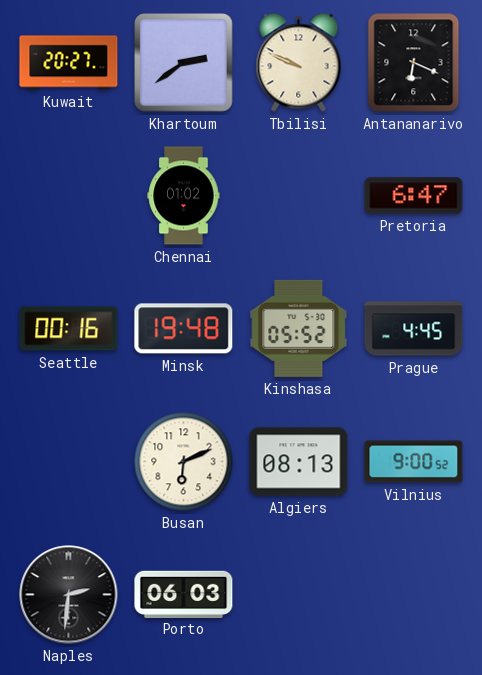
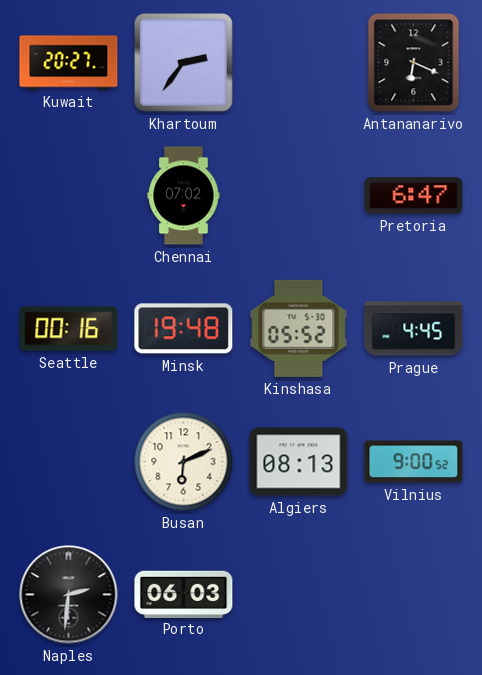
Khartoum: 2:39 -> 2:36 (184, 63)
Tbilisi: 9:49 -> none (299, 63)
Chennai: 01:02 -> 07:02 (184, 196)
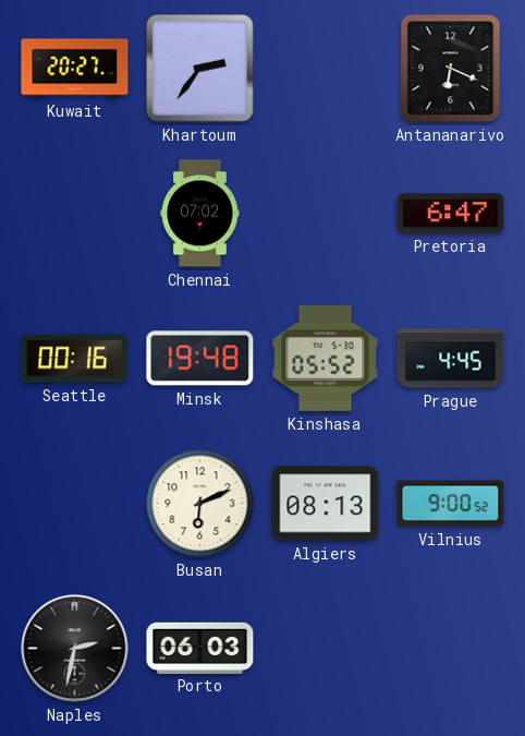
Naples: 2:31 -> 2:32 (75, 649)
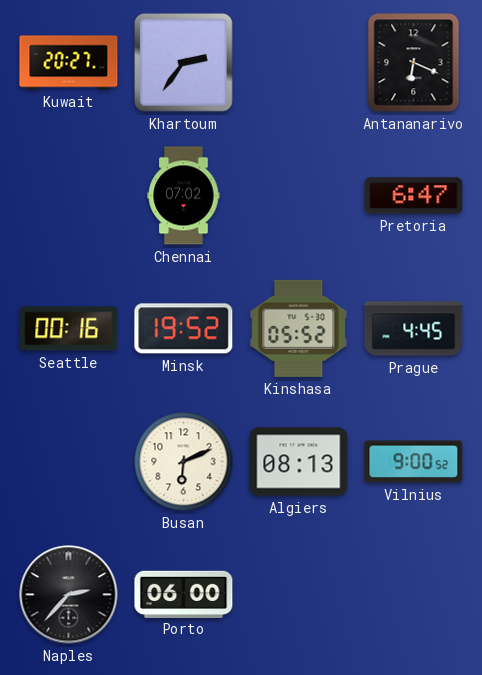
Minsk: 19:48 -> 19:52 (184, 329)
Naples: 2:32 -> 2:37 (69, 595)
Porto: 06:03 -> 06:00 (184, 594)
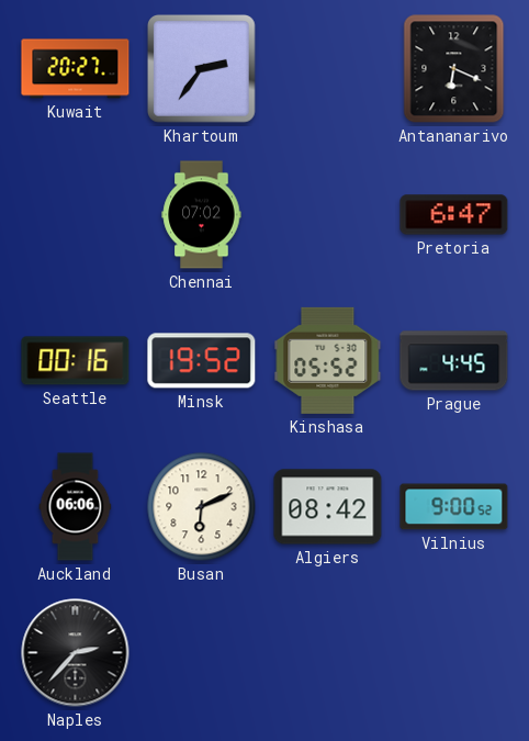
Auckland: none -> 06:06 (76, 507)
Algiers: 08:13 -> 08:42 (328, 507)
Porto: 06:00 -> none (184, 594)
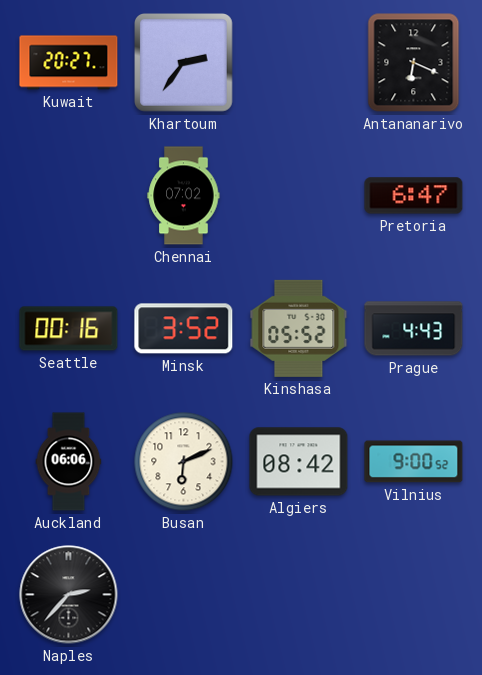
Minsk: 19:52 -> 3:52 (184, 329)
Prague: 4:45 -> 4:43 (414, 329)
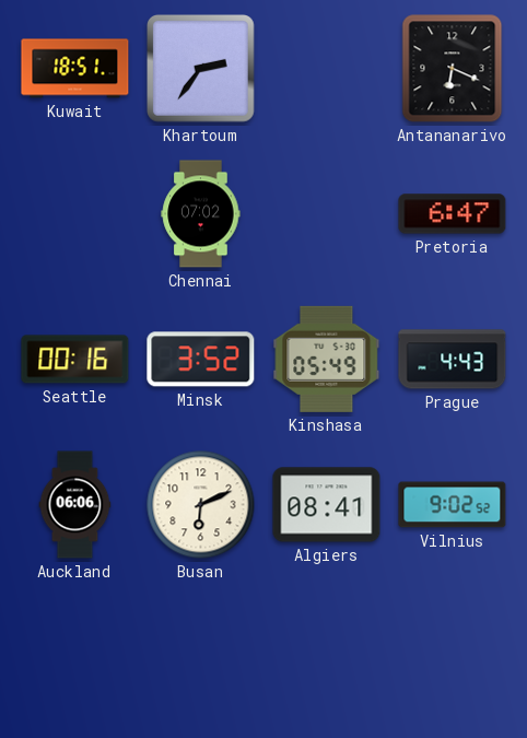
Kuwait: 20:27 -> 18:51 (75, 69)
Kinshasa: 05:52 -> 05:49 (327, 359)
Algiers: 08:42 -> 08:41 (327, 505)
Vilnius: 9:00 -> 9:02 (453, 505)
Naples: 2:37 -> none (69, 595)
